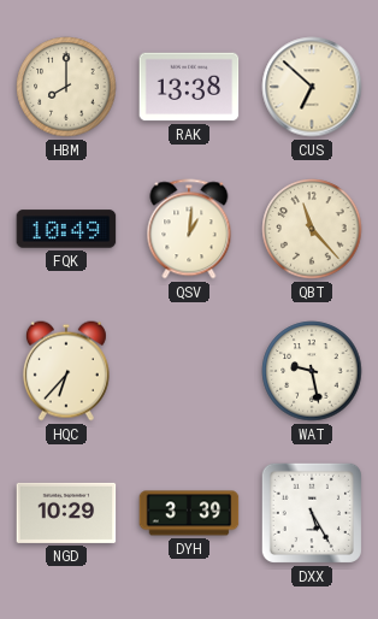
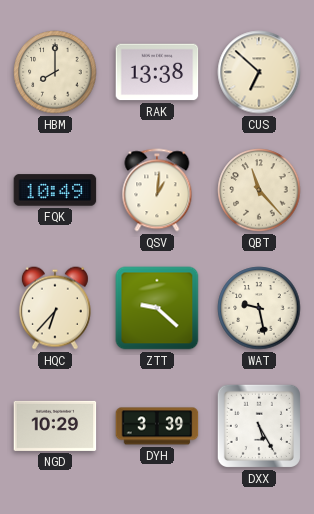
ZTT: none -> 9:22 (157, 308)
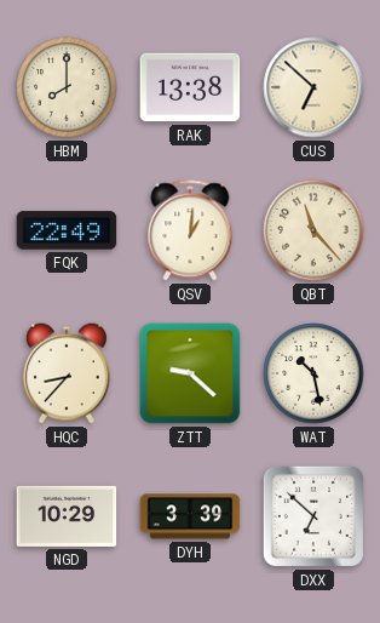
FQK: 10:49 -> 22:49 (67, 230)
HQC: 6:37 -> 8:37 (67, 373)
WAT: 9:28 -> 10:28 (313, 373)
DXX: 5:25 -> 6:52 (313, 516)
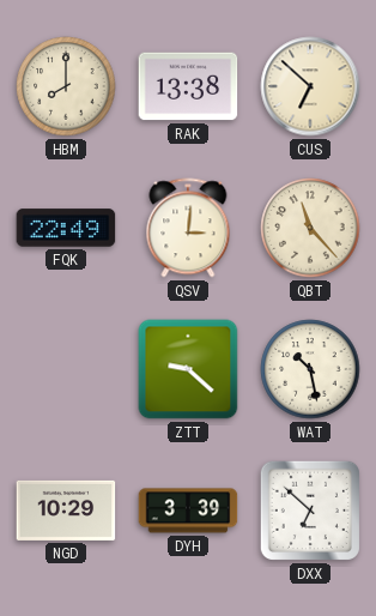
QSV: 1:01 -> 3:01 (188, 228)
HQC: 8:37 -> none (67, 373)
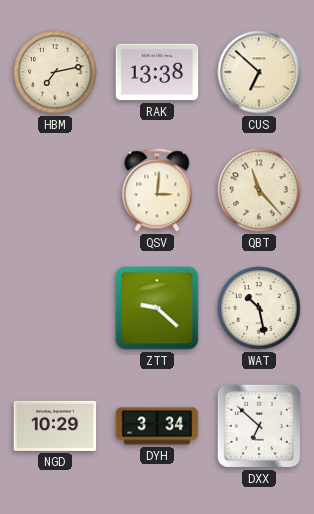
HBM: 8:00 -> 7:13 (55, 72)
FQK: 22:49 -> none (66, 228)
DYH: 3:39 -> 3:34 (157, 426)
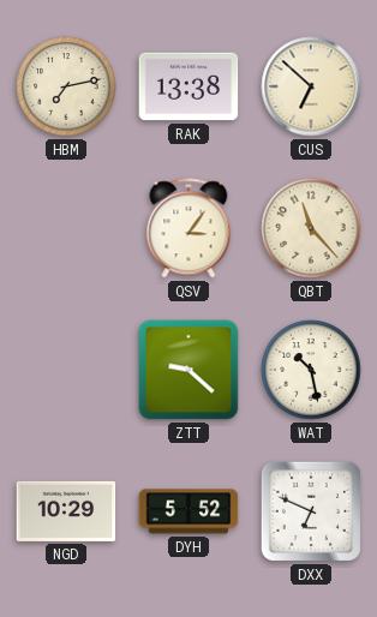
QSV: 3:01 -> 3:06 (188, 228)
DYH: 3:34 -> 5:52 (188, 511)
DXX: 6:52 -> 6:49 (311, 511)
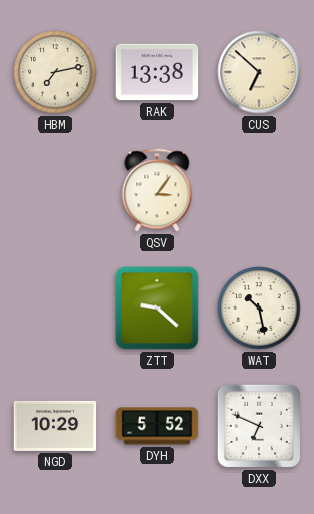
QBT: 11:23 -> none (311, 228)
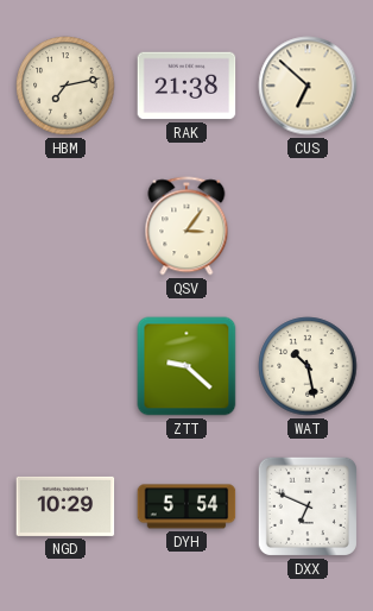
RAK: 13:38 -> 21:38 (186, 86)
DYH: 5:52 -> 5:54 (186, 506)
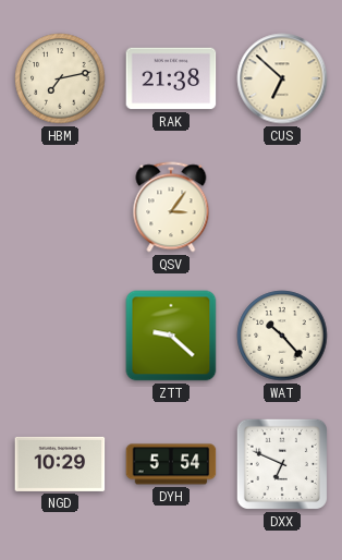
WAT: 10:28 -> 10:23 (282, 336)
